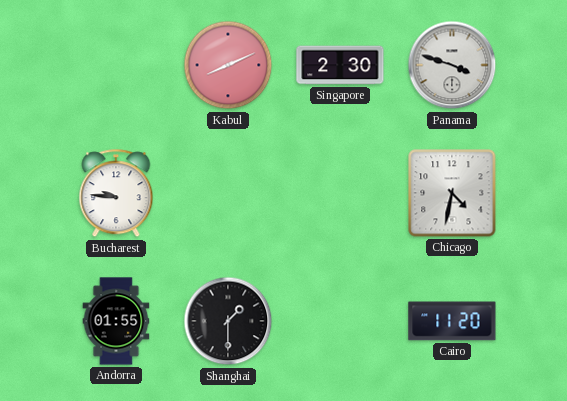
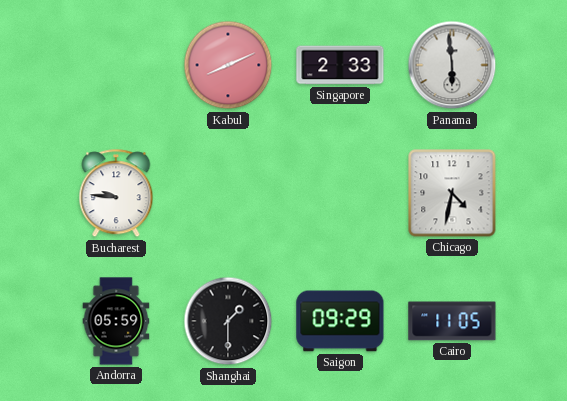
Singapore: 2:30 -> 2:33 (340, 65)
Panama: 3:48 -> 5:59 (452, 65)
Andorra: 01:55 -> 05:59 (116, 321)
Saigon: none -> 09:29 (340, 321)
Cairo: 11:20 -> 11:05 (452, 321)
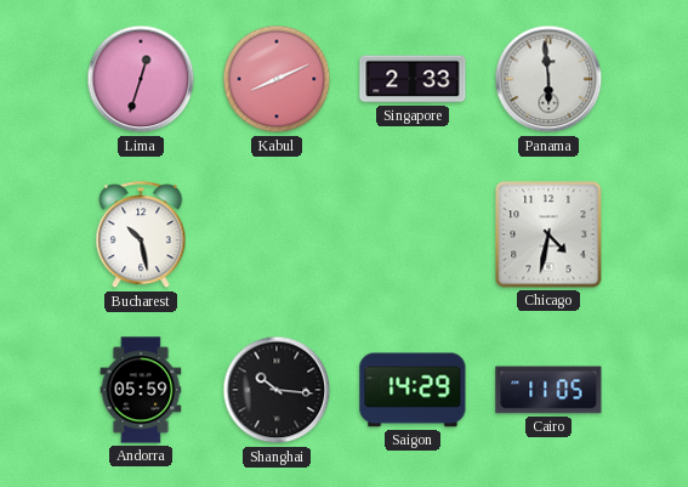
Lima: none -> 12:33 (141, 79)
Bucharest: 9:46 -> 10:28 (141, 236)
Shanghai: 1:30 -> 10:16 (277, 390)
Saigon: 09:29 -> 14:29 (413, 390)
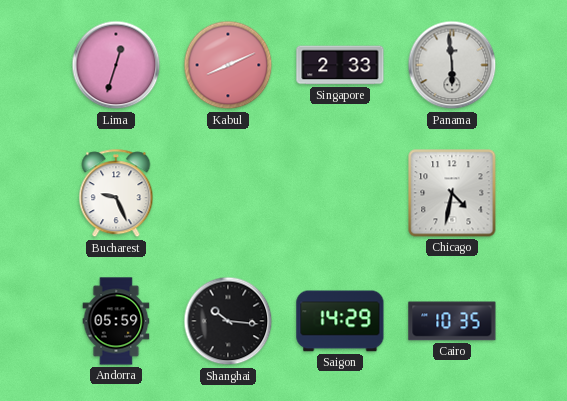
Bucharest: 10:28 -> 9:26 (116, 194)
Cairo: 11:05 -> 10:35 (452, 321)
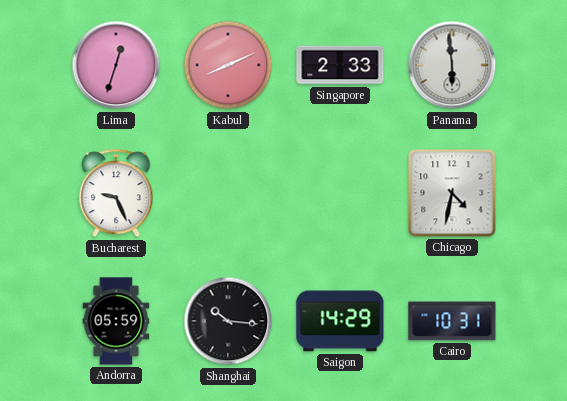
Cairo: 10:35 -> 10:31 (452, 321)
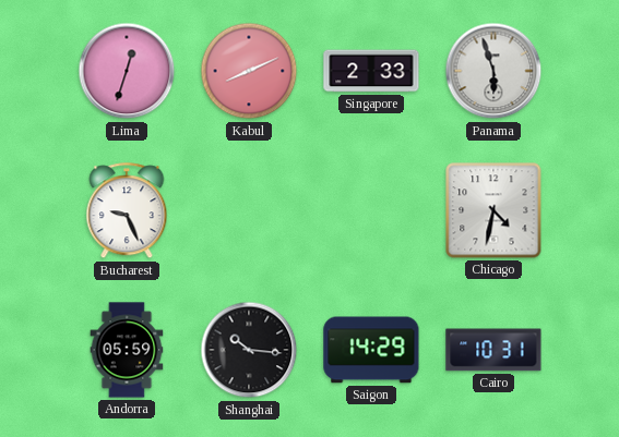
Panama: 5:59 -> 5:57 (493, 71)
